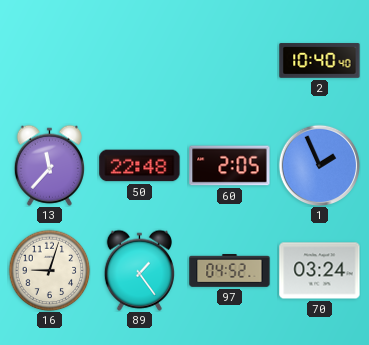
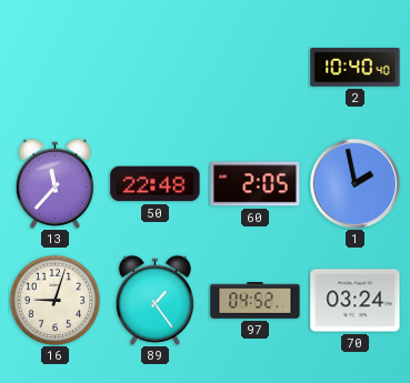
1: 1:56 -> 1:58 (354, 183)
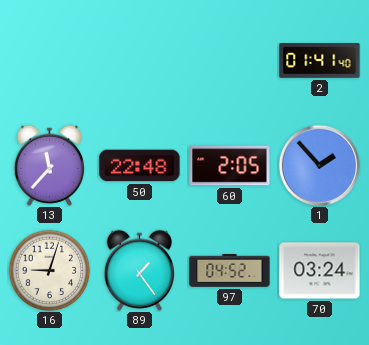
2: 10:40 -> 01:41 (320, 61)
1: 1:58 -> 1:53 (319, 165)
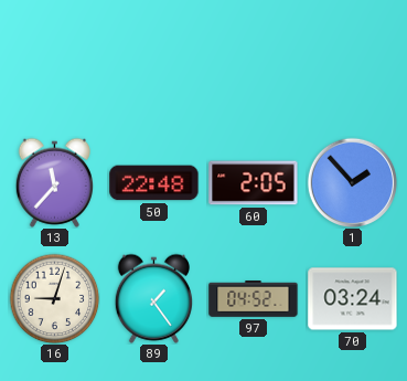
2: 01:41 -> none (320, 61)
